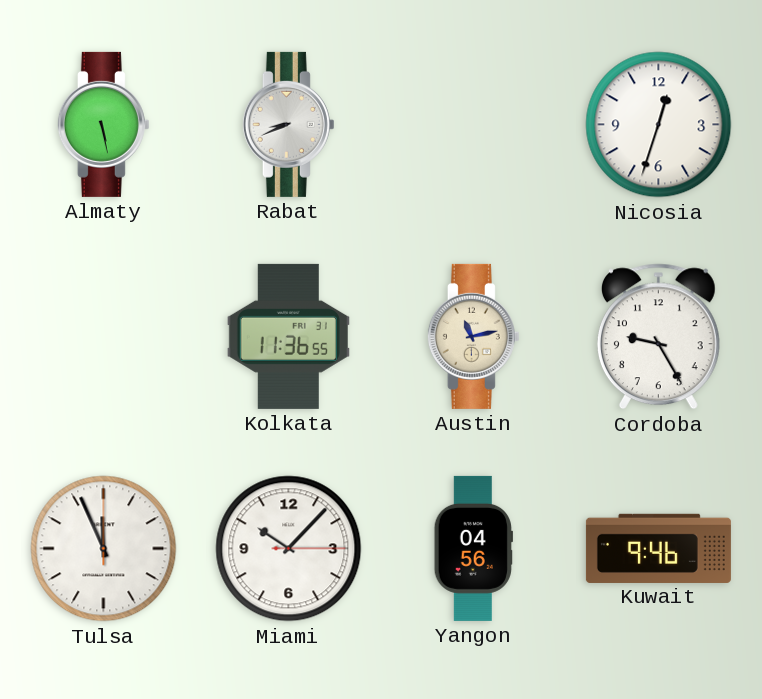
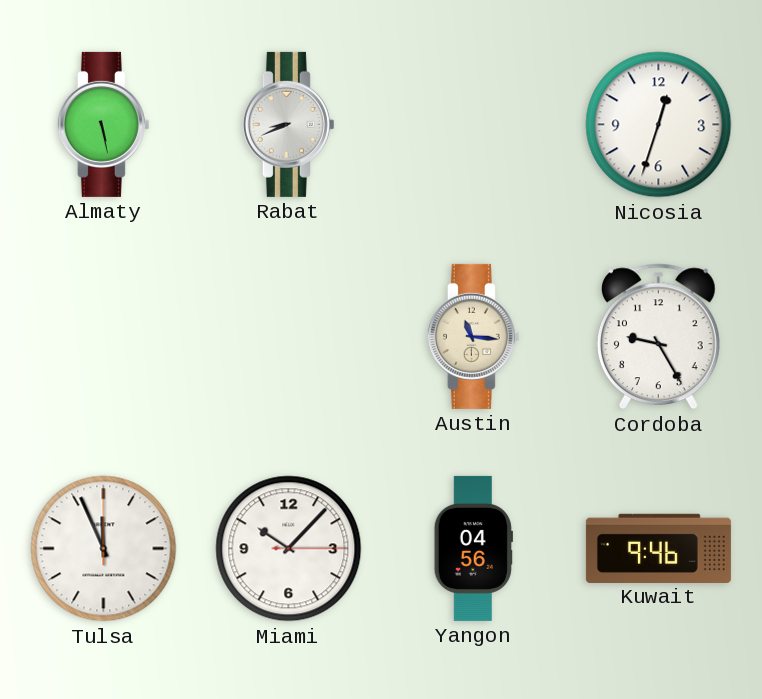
Kolkata: 11:36 -> none (288, 336)
Austin: 11:13 -> 11:16 (473, 336)
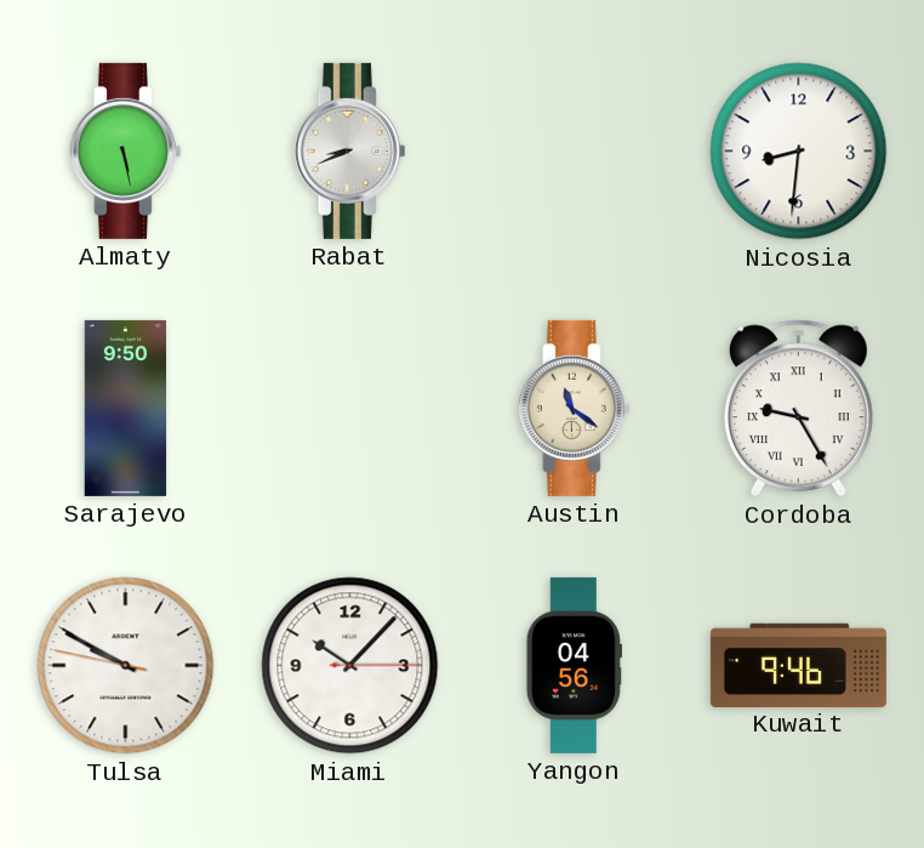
Nicosia: 12:33 -> 8:31 (799, 152)
Sarajevo: none -> 9:50 (126, 408)
Austin: 11:16 -> 11:21 (574, 408)
Cordoba numerals: Arabic -> Roman (798, 409)
Tulsa: 11:56 -> 9:49 (126, 666)
